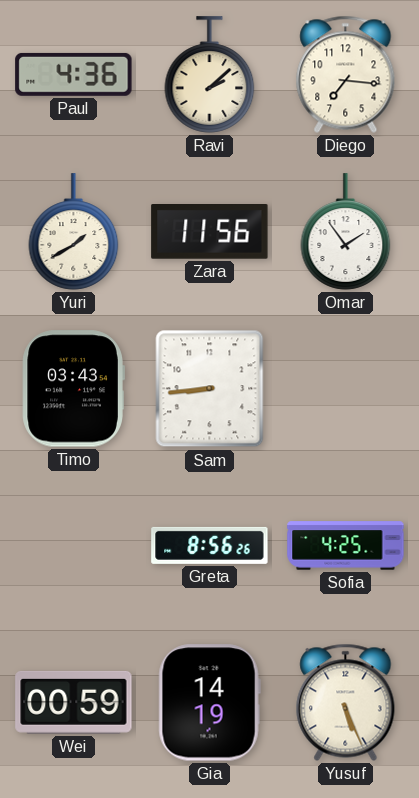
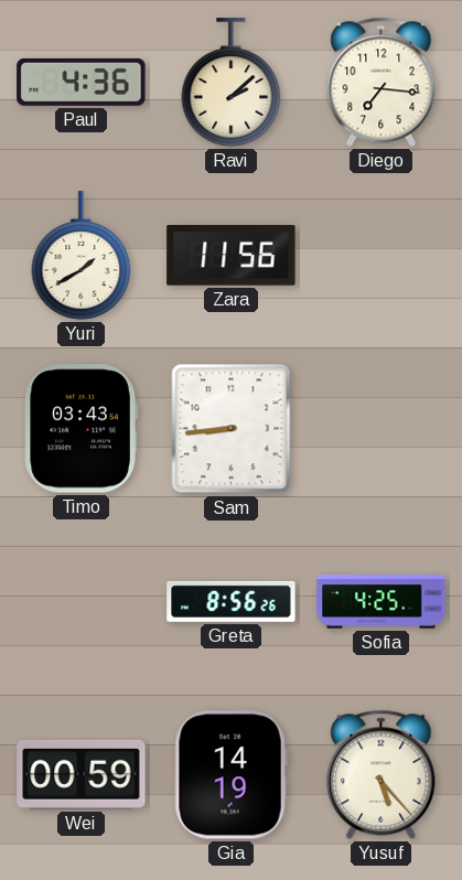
Omar: 1:54 -> none (346, 232)
Yusuf: 5:26 -> 5:23 (382, 774)
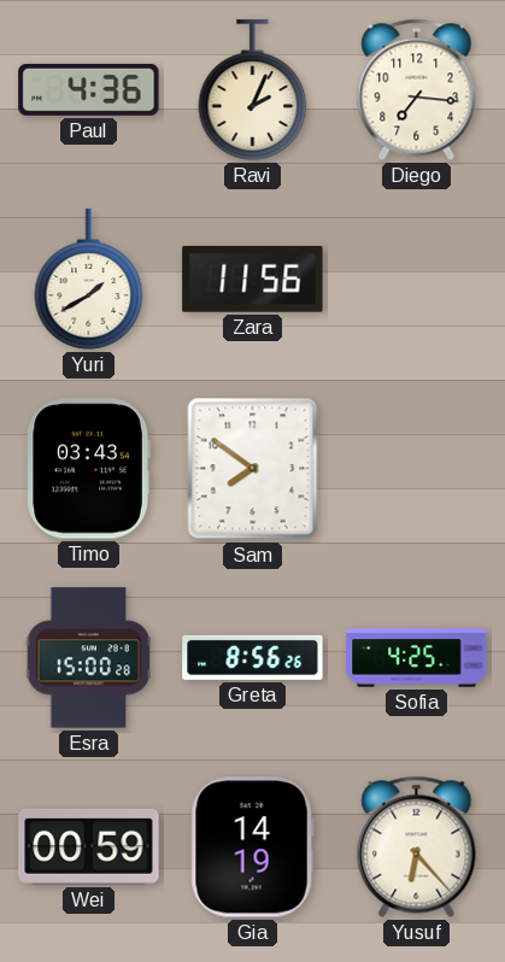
Ravi: 2:08 -> 2:04 (253, 90)
Sam: 8:44 -> 7:51 (253, 469)
Esra: none -> 15:00 (89, 658)
Yusuf: 5:23 -> 6:23 (417, 846)
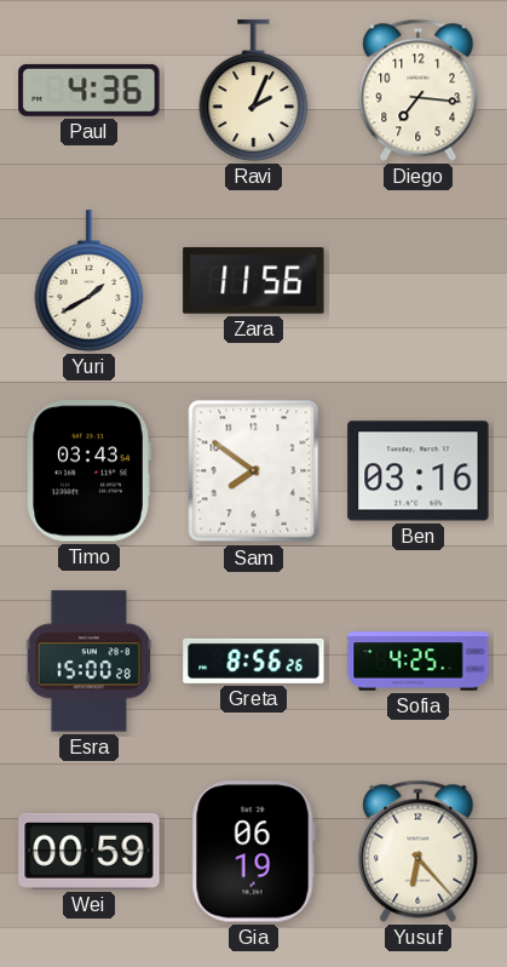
Ben: none -> 03:16 (419, 471)
Gia: 14:19 -> 06:19 (253, 852)
